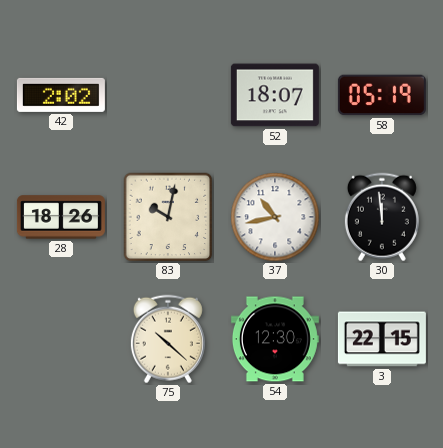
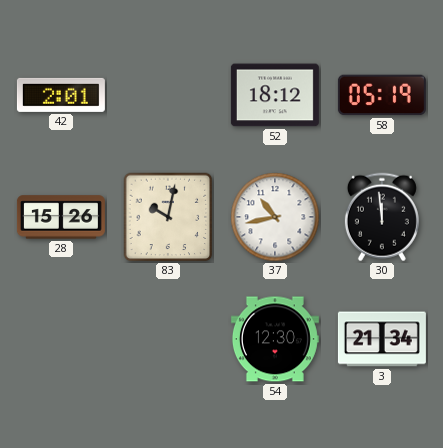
42: 2:02 -> 2:01 (61, 95)
52: 18:07 -> 18:12 (275, 95)
28: 18:26 -> 15:26 (61, 217)
75: 10:22 -> none (168, 339)
3: 22:15 -> 21:34 (382, 339)
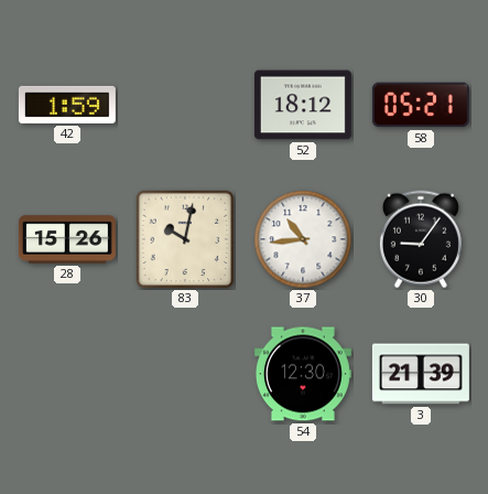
42: 2:01 -> 1:59 (67, 105)
58: 05:19 -> 05:21 (421, 105)
37: 10:43 -> 10:44 (303, 239)
30: 11:59 -> 9:06 (421, 239)
3: 21:34 -> 21:39 (421, 374)
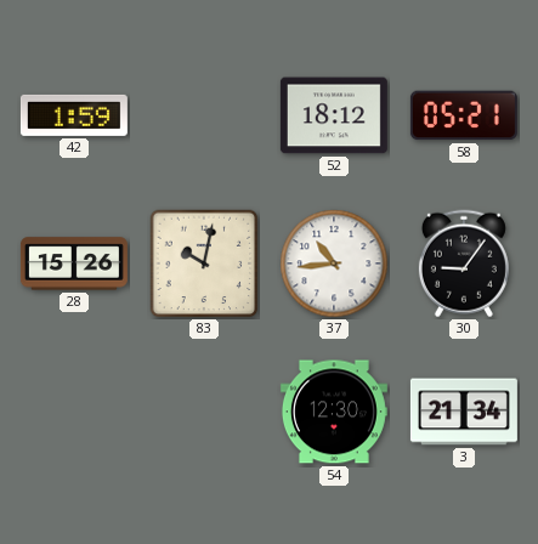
3: 21:39 -> 21:34 (464, 412)
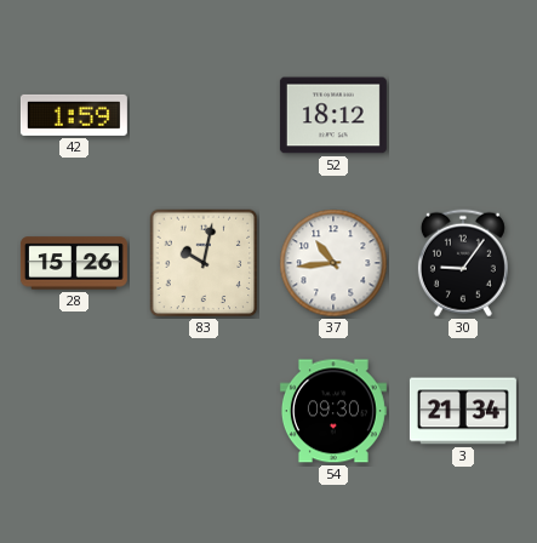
58: 05:21 -> none (464, 115)
54: 12:30 -> 09:30 (333, 411)
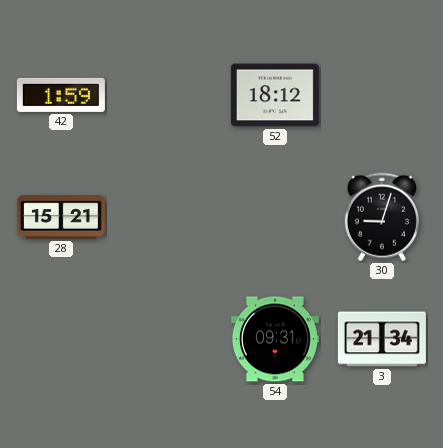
28: 15:26 -> 15:21 (61, 217)
83: 10:02 -> none (204, 263)
37: 10:44 -> none (333, 263)
30: 9:06 -> 9:03 (382, 217)
54: 09:30 -> 09:31 (275, 339)
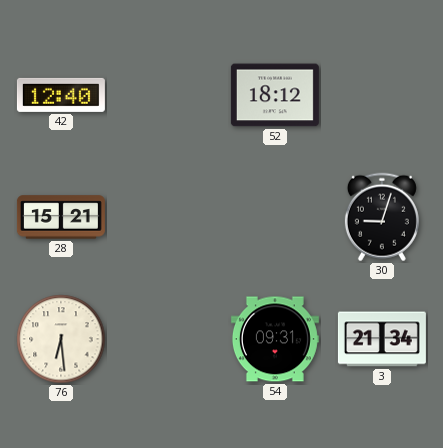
42: 1:59 -> 12:40 (61, 95)
76: none -> 6:29 (61, 339)
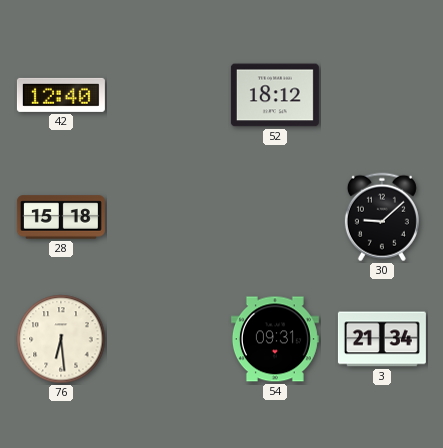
28: 15:21 -> 15:18 (61, 217)
30: 9:03 -> 9:08 (382, 217)
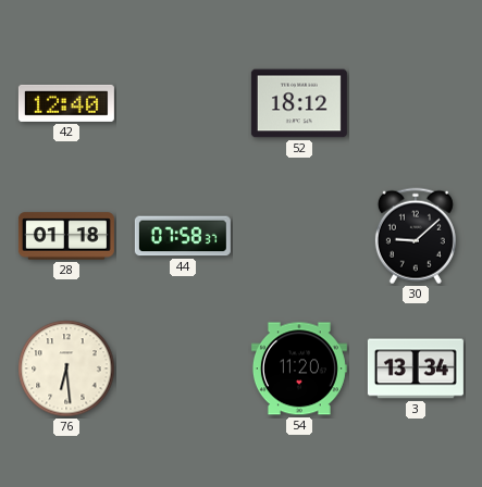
28: 15:18 -> 01:18 (66, 236)
44: none -> 07:58 (183, 236)
54: 09:31 -> 11:20 (299, 369)
3: 21:34 -> 13:34 (416, 369)
